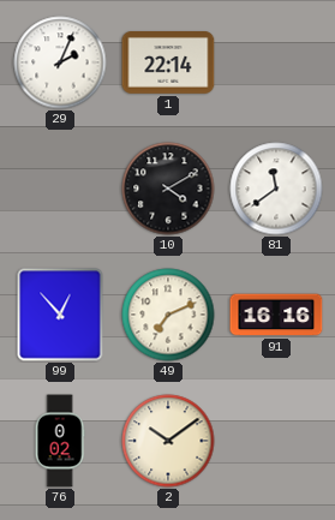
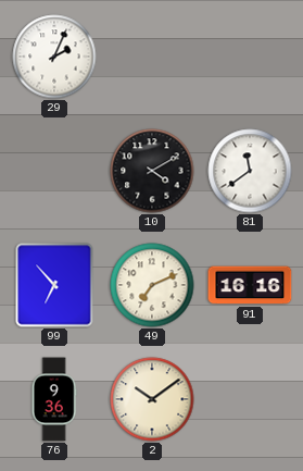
1: 22:14 -> none (168, 64)
99: 12:53 -> 6:53 (54, 285)
76: 0:02 -> 9:36 (54, 399)
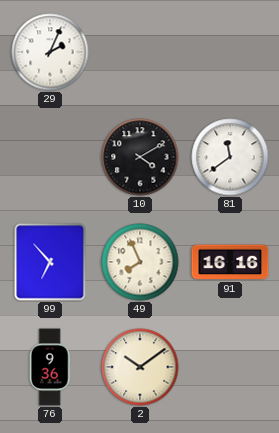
49: 7:11 -> 7:56 (140, 262)
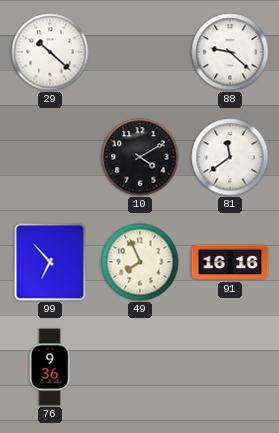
29: 2:04 -> 10:22 (50, 52)
88: none -> 9:22 (230, 52)
2: 10:09 -> none (140, 367)
